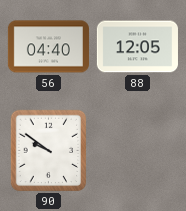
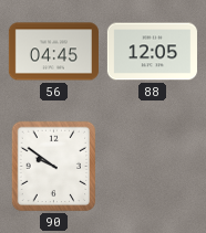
56: 04:40 -> 04:45 (53, 52)
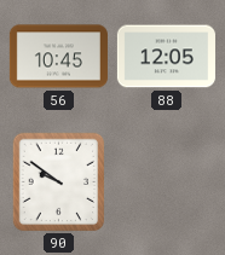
56: 04:45 -> 10:45 (58, 57)
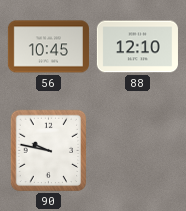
88: 12:05 -> 12:10 (137, 47)
90: 9:51 -> 9:47 (49, 151)
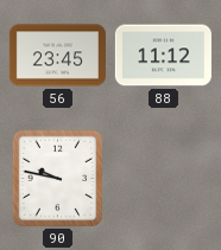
56: 10:45 -> 23:45 (57, 56)
88: 12:10 -> 11:12 (163, 56)
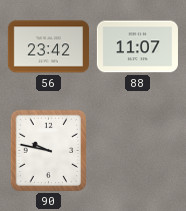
56: 23:45 -> 23:42 (48, 47)
88: 11:12 -> 11:07 (137, 47)
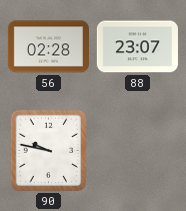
56: 23:42 -> 02:28 (48, 47)
88: 11:07 -> 23:07 (137, 47)
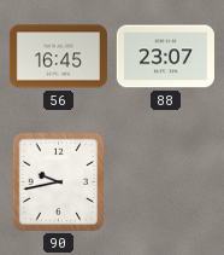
56: 02:28 -> 16:45 (58, 57)
90: 9:47 -> 9:43 (59, 182)
